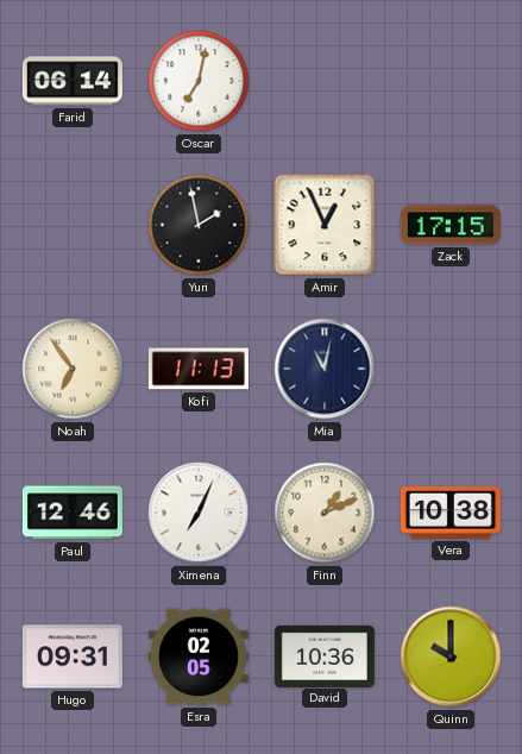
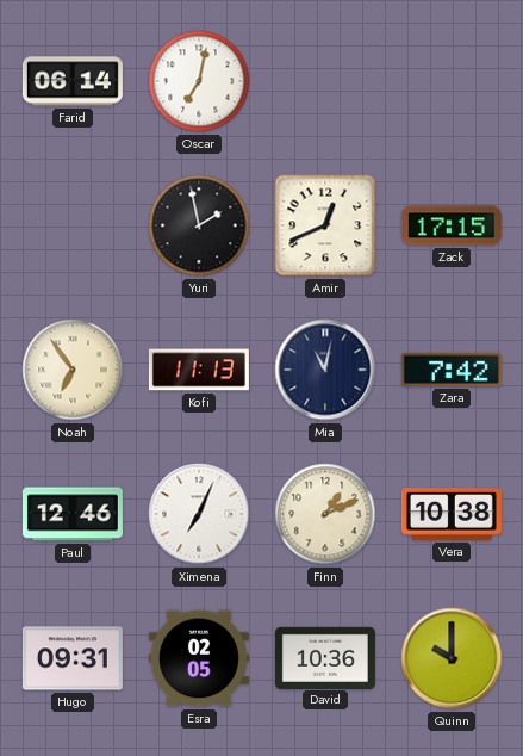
Amir: 12:56 -> 12:41 (325, 225)
Zara: none -> 7:42 (452, 370)
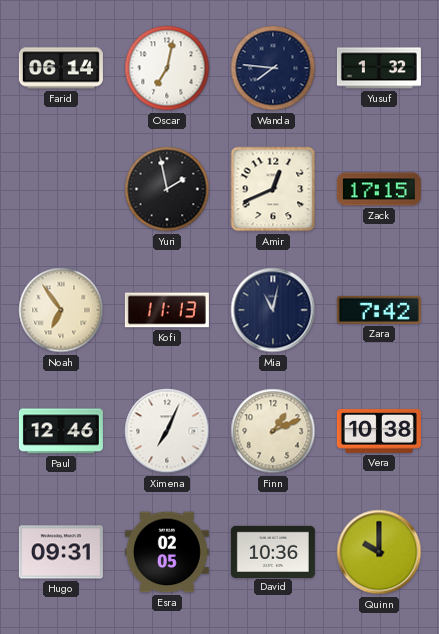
Wanda: none -> 7:46 (273, 68)
Yusuf: none -> 1:32 (379, 68)
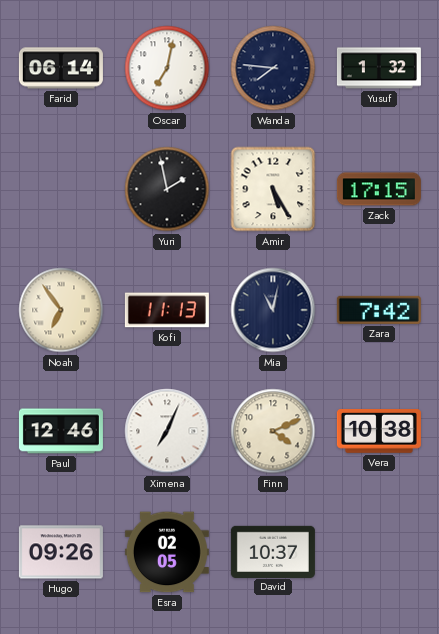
Amir: 12:41 -> 5:25 (273, 189)
Finn: 1:11 -> 4:11 (273, 431)
Hugo: 09:31 -> 09:26 (61, 552)
David: 10:36 -> 10:37 (273, 551)
Quinn: 10:00 -> none (379, 552)
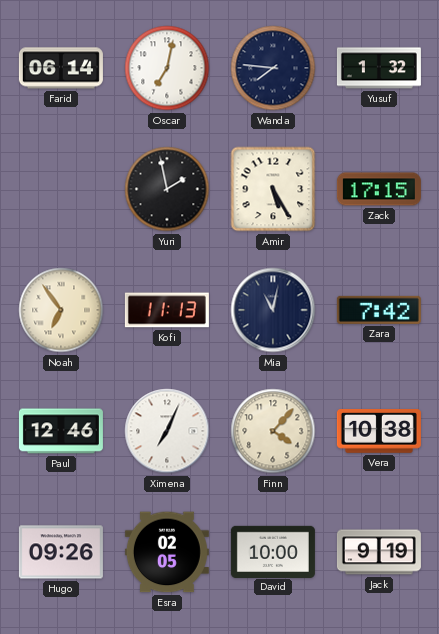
Finn: 4:11 -> 4:07 (273, 431)
David: 10:37 -> 10:00 (273, 551)
Jack: none -> 9:19 (379, 552)
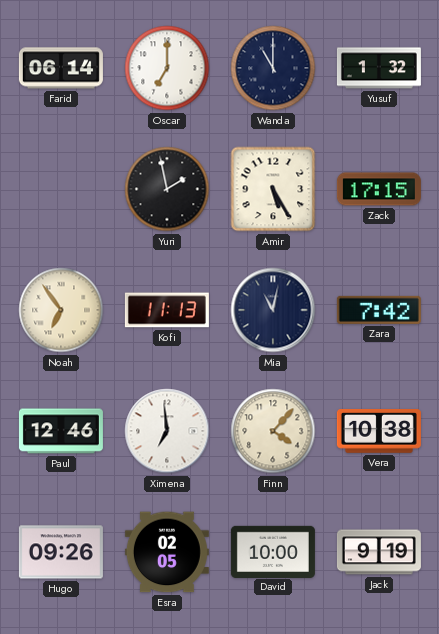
Oscar: 7:02 -> 7:00 (167, 68)
Wanda: 7:46 -> 11:00 (273, 68)
Ximena: 7:04 -> 6:59 (167, 431)
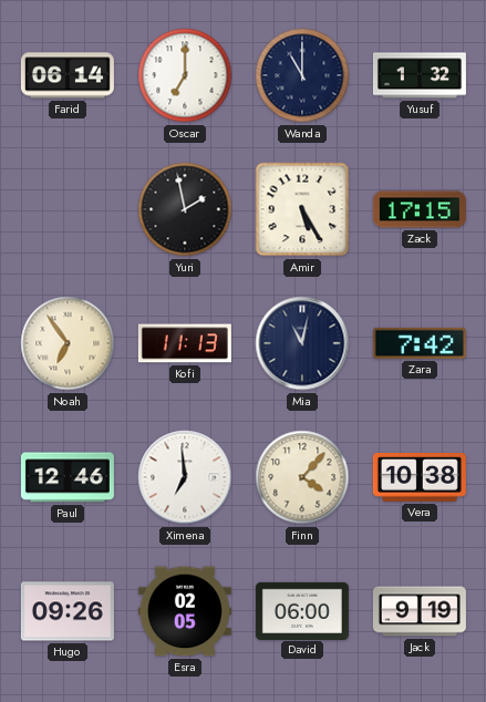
David: 10:00 -> 06:00 (302, 610)
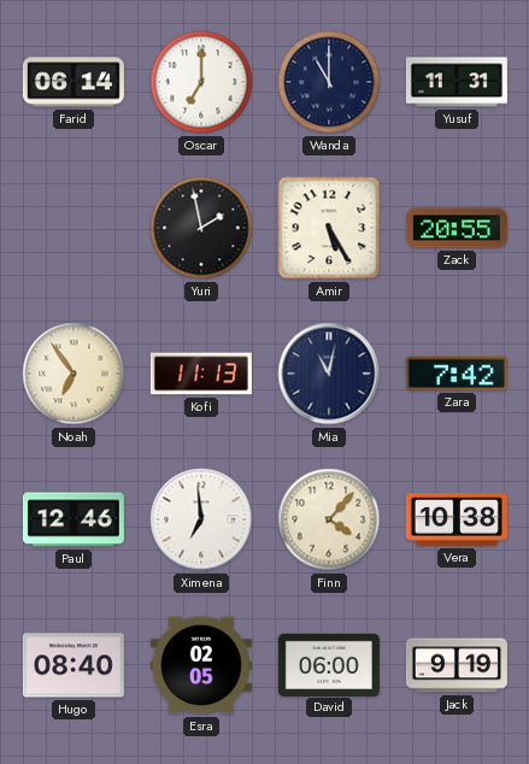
Yusuf: 1:32 -> 11:31 (457, 82)
Zack: 17:15 -> 20:55 (457, 228)
Hugo: 09:26 -> 08:40 (74, 665)
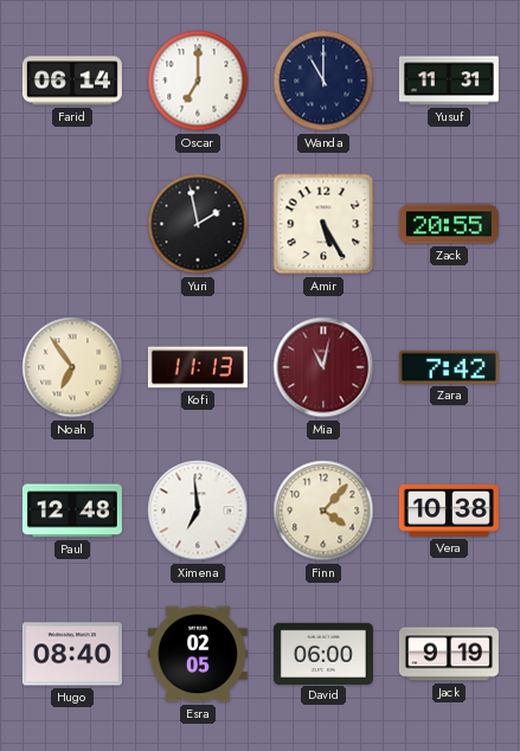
Mia dial: navy -> burgundy (323, 367)
Paul: 12:46 -> 12:48 (72, 511)
